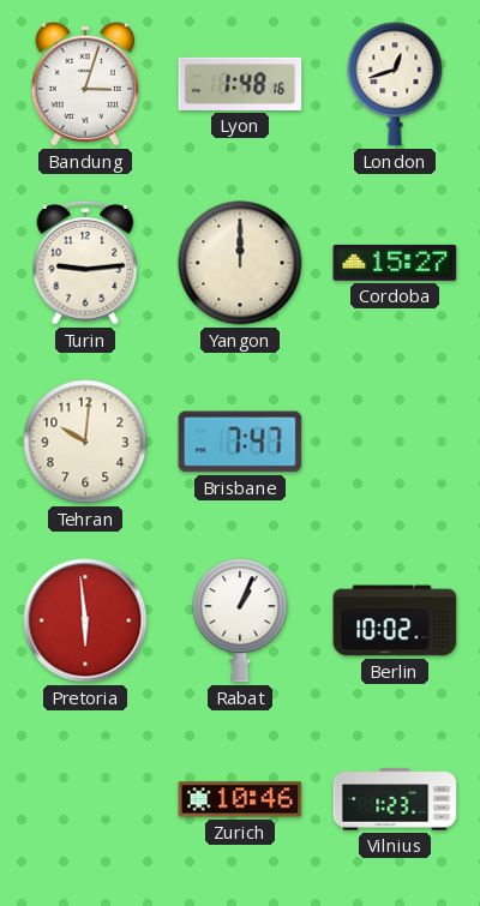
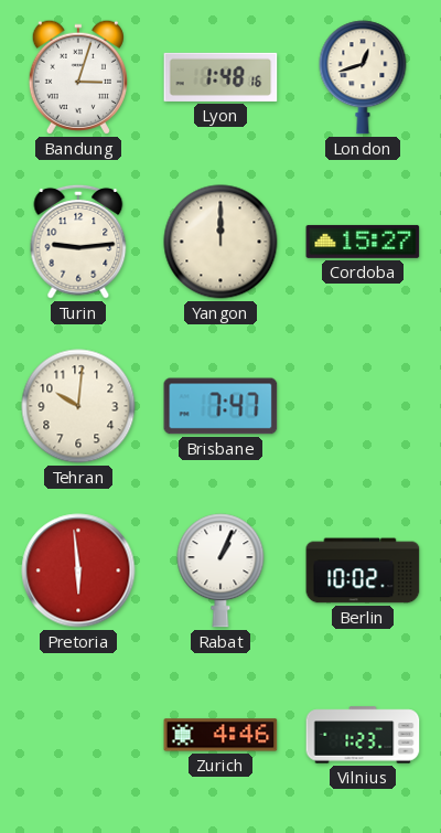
Zurich: 10:46 -> 4:46 (220, 735)
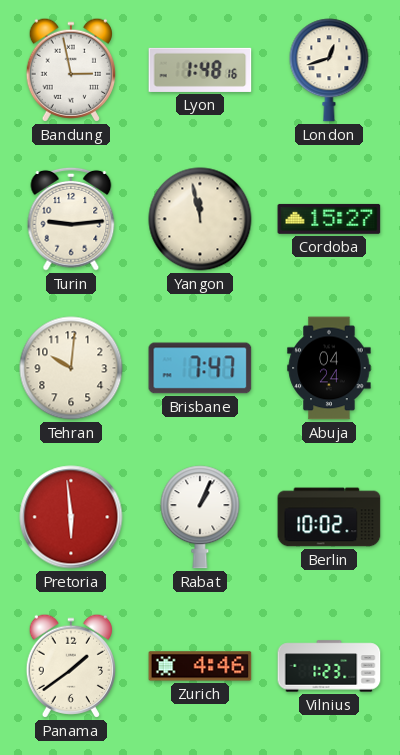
Bandung: 3:03 -> 2:58 (70, 70)
Yangon: 12:00 -> 11:58 (200, 219)
Abuja: none -> 04:24 (329, 368)
Panama: none -> 1:39 (70, 666)
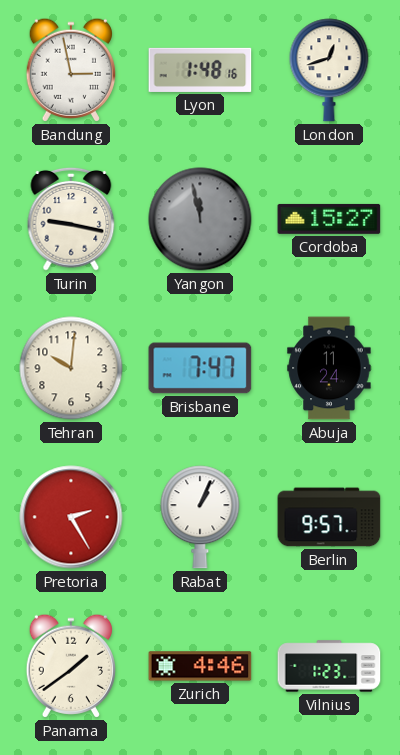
Turin: 9:14 -> 9:17 (71, 219)
Yangon dial: cream -> grey (200, 219)
Abuja: 04:24 -> 11:24 (329, 368)
Pretoria: 5:59 -> 2:25 (71, 517)
Berlin: 10:02 -> 9:57 (329, 517)
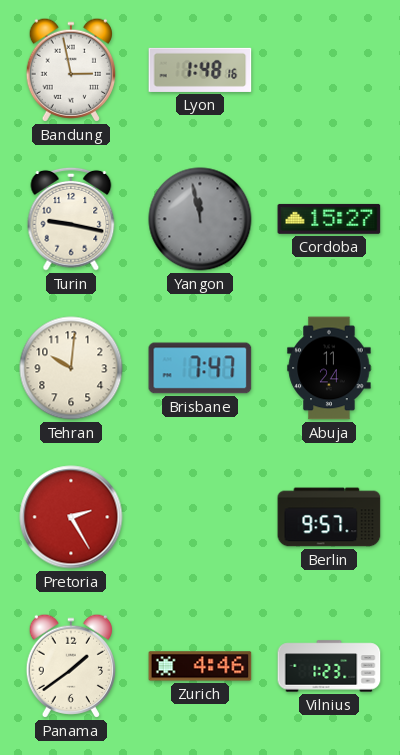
London: 12:42 -> none (329, 70)
Rabat: 1:04 -> none (200, 517)
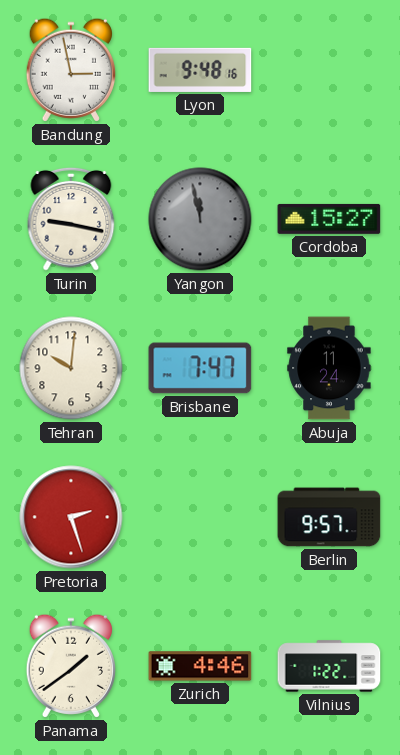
Lyon: 1:48 -> 9:48 (200, 70)
Pretoria: 2:25 -> 2:27 (71, 517)
Vilnius: 1:23 -> 1:22 (329, 666)
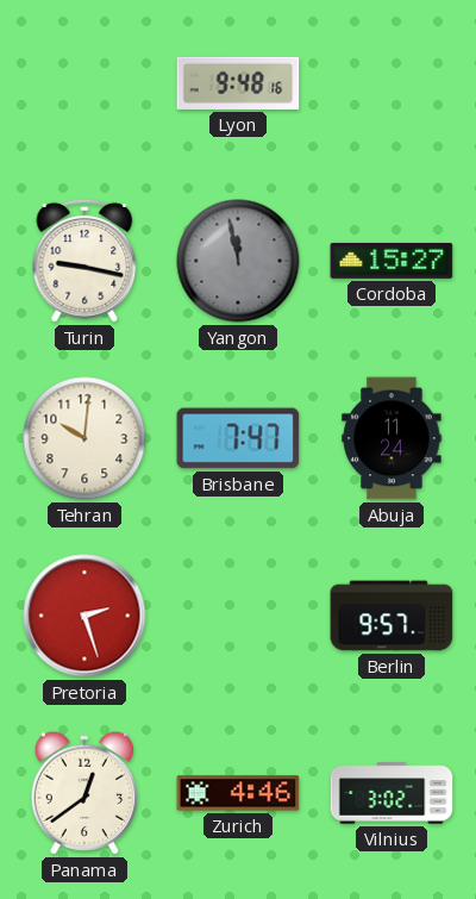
Bandung: 2:58 -> none (70, 70)
Panama: 1:39 -> 12:39 (83, 793)
Vilnius: 1:22 -> 3:02 (392, 793)
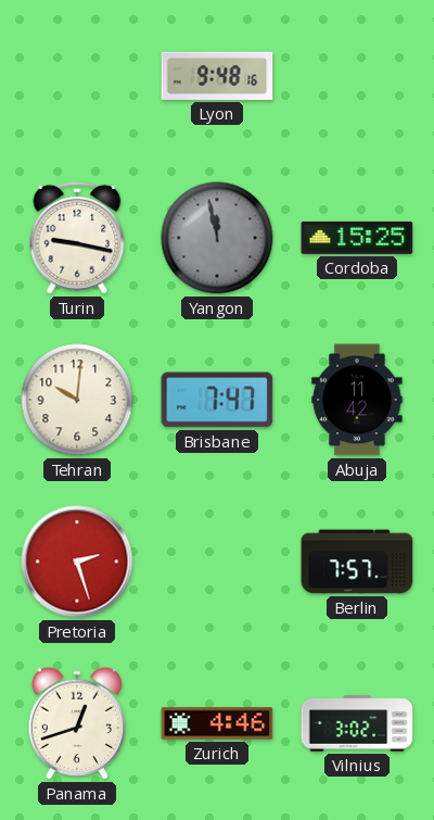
Cordoba: 15:27 -> 15:25 (357, 238)
Abuja: 11:24 -> 11:42 (357, 400)
Berlin: 9:57 -> 7:57 (357, 562)
Panama: 12:39 -> 12:42 (76, 723)
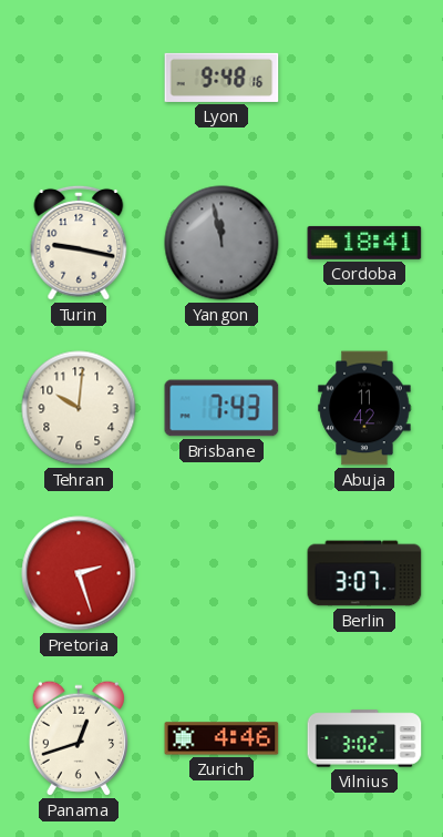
Cordoba: 15:25 -> 18:41 (364, 243)
Brisbane: 7:47 -> 7:43 (221, 408)
Berlin: 7:57 -> 3:07 (364, 573)
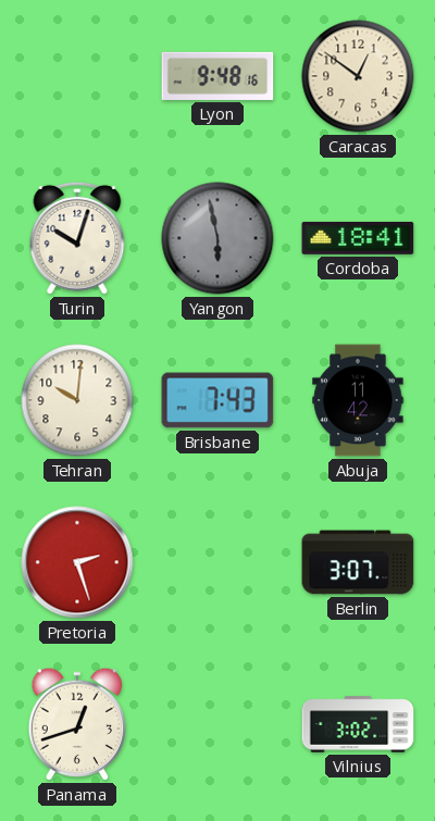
Caracas: none -> 12:51 (358, 76)
Turin: 9:17 -> 10:03 (77, 238)
Yangon: 11:58 -> 5:58 (217, 238)
Zurich: 4:46 -> none (221, 738)
